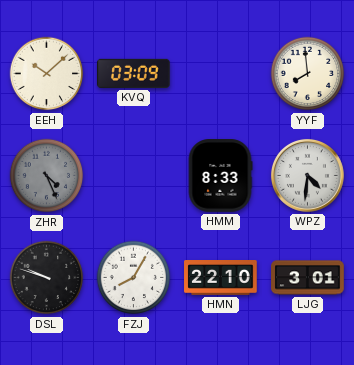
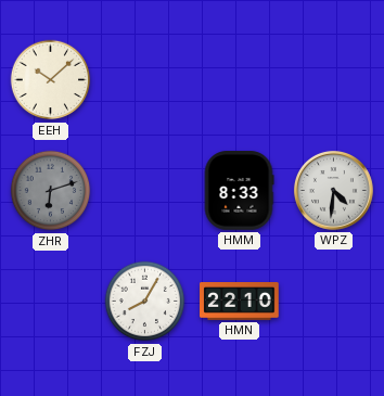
KVQ: 03:09 -> none (134, 73)
YYF: 7:59 -> none (308, 74)
ZHR: 4:26 -> 6:12 (51, 191)
DSL: 9:48 -> none (47, 278)
LJG: 3:01 -> none (308, 278)
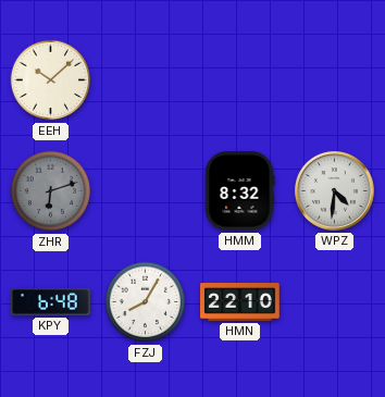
HMM: 8:33 -> 8:32 (239, 191)
KPY: none -> 6:48 (51, 301)
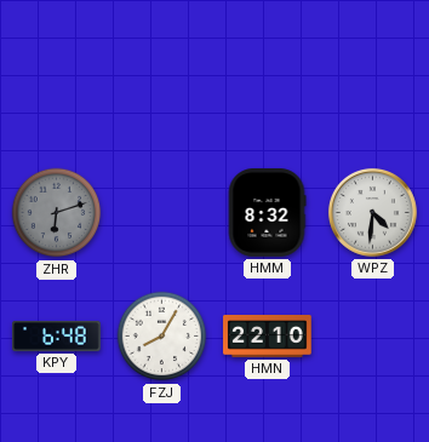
EEH: 10:08 -> none (51, 80)
